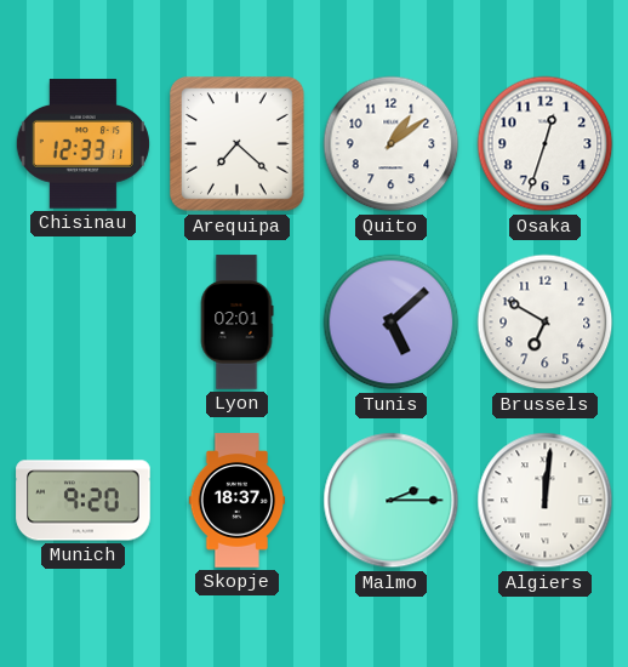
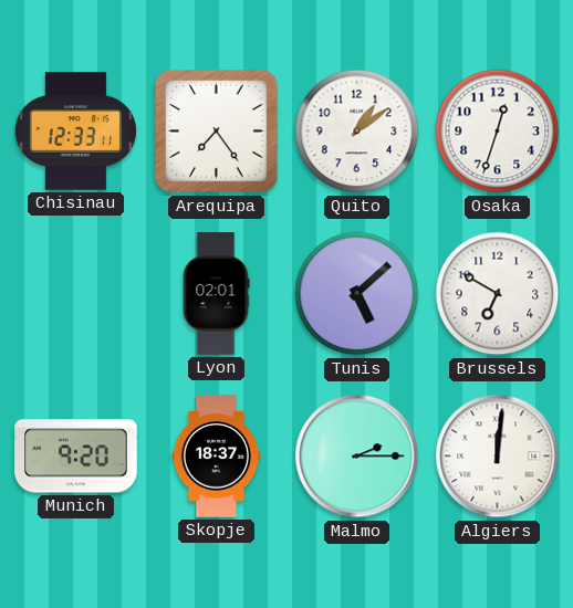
Arequipa: 7:22 -> 7:24 (217, 132)
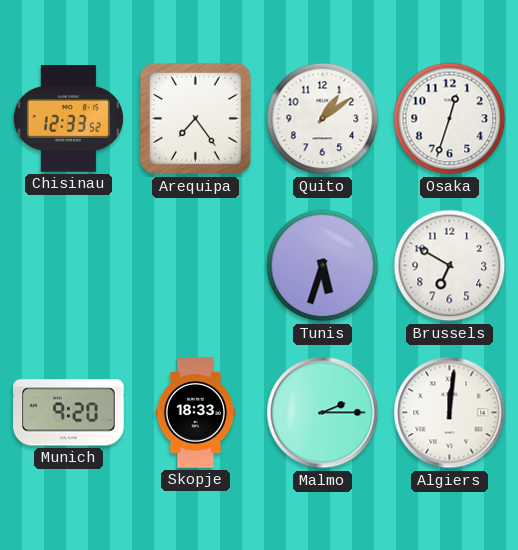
Chisinau: 12:33:11 -> 12:33:52 (68, 119)
Lyon: 02:01 -> none (216, 294)
Tunis: 5:08 -> 5:33 (323, 266)
Skopje: 18:37 -> 18:33 (196, 413)
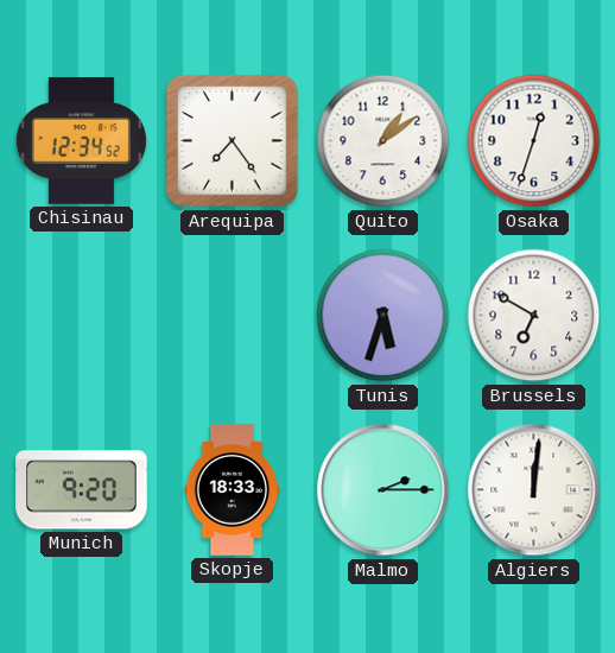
Chisinau: 12:33 -> 12:34 (81, 141)
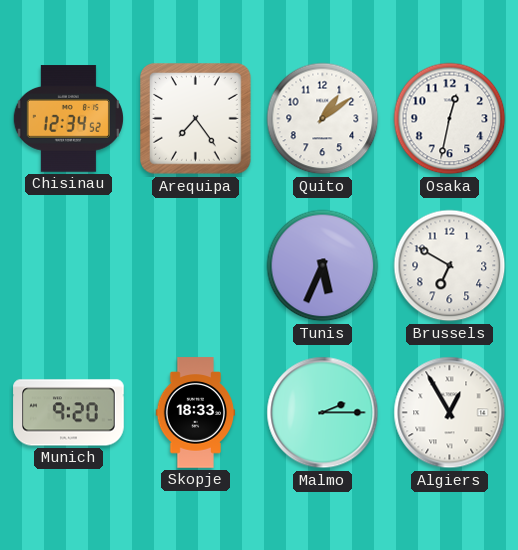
Osaka: 12:33 -> 12:32 (450, 119)
Tunis: 5:33 -> 5:34 (323, 266)
Algiers: 12:01 -> 12:55 (450, 413)
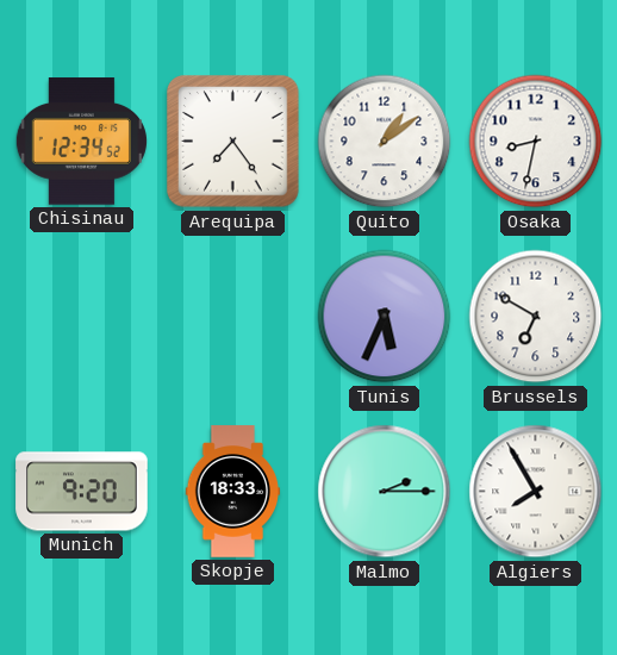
Osaka: 12:32 -> 8:32 (536, 142)
Algiers: 12:55 -> 7:55 (536, 492)
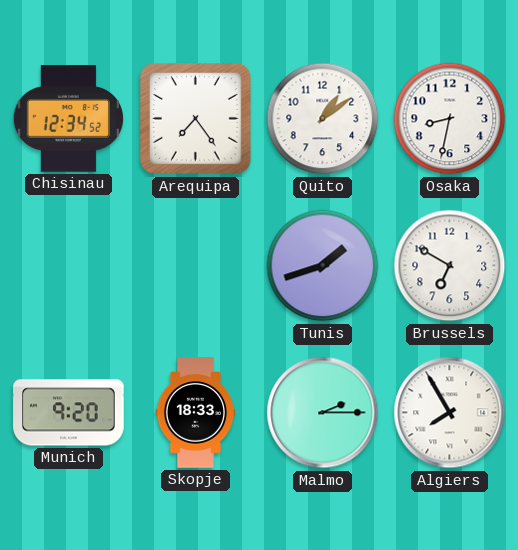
Tunis: 5:34 -> 1:42 (323, 266)
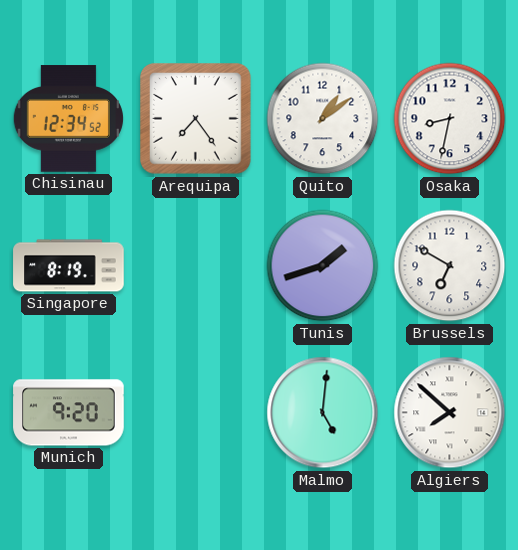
Singapore: none -> 8:19 (69, 266)
Skopje: 18:33 -> none (196, 413)
Malmo: 2:15 -> 5:01 (323, 413)
Algiers: 7:55 -> 7:52 (450, 413)
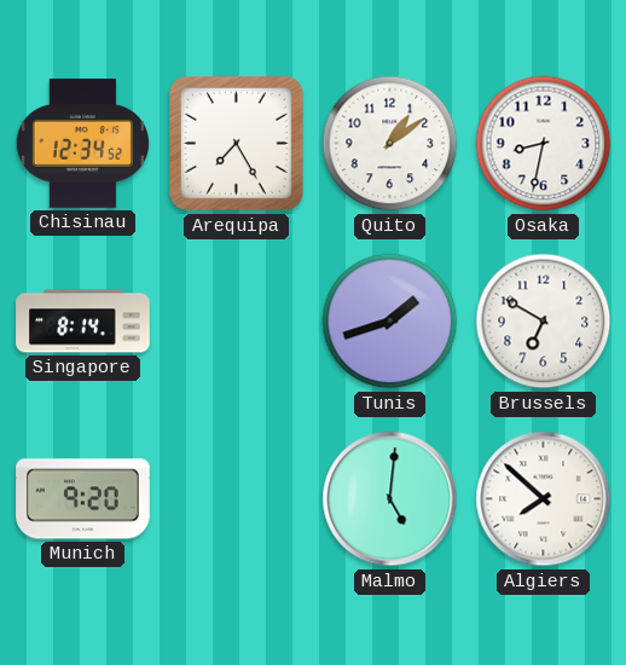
Arequipa: 7:24 -> 7:25 (237, 144)
Singapore: 8:19 -> 8:14 (83, 322)
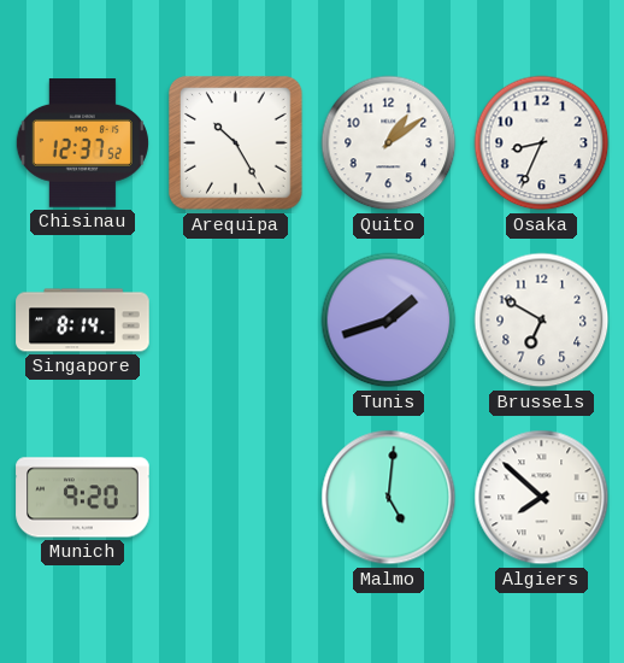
Chisinau: 12:34 -> 12:37 (82, 143)
Arequipa: 7:25 -> 10:25 (236, 143)
Osaka: 8:32 -> 8:34 (542, 143)
